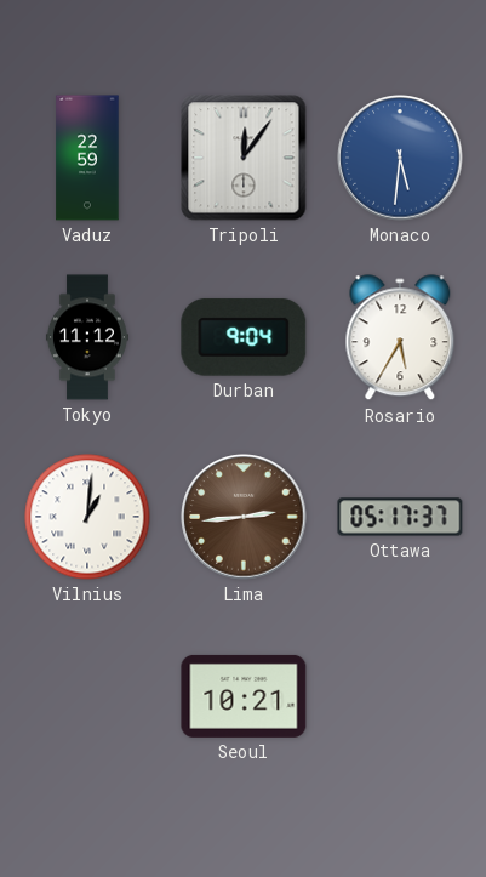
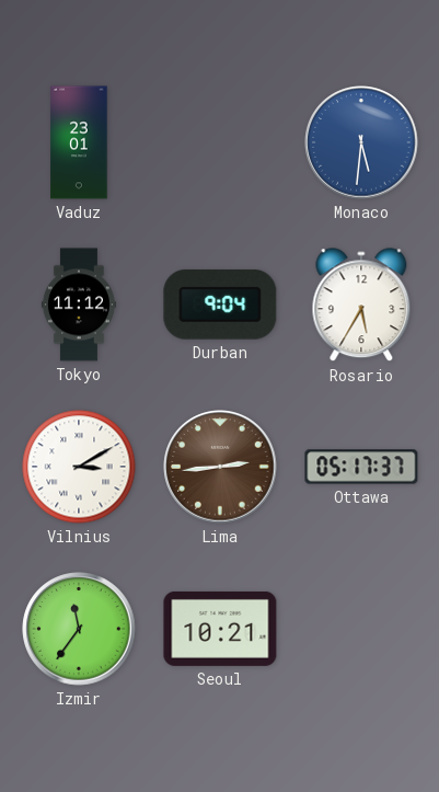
Vaduz: 22:59 -> 23:01 (79, 142)
Tripoli: 12:06 -> none (244, 158)
Vilnius: 1:01 -> 3:10 (79, 467)
Izmir: none -> 11:36 (79, 629)
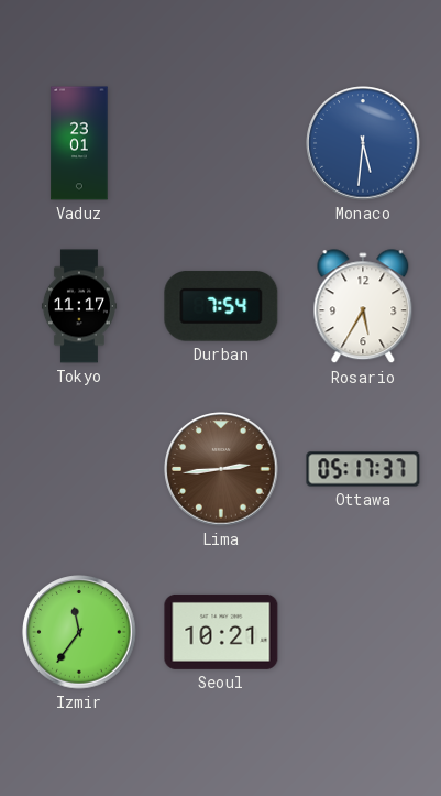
Tokyo: 11:12 -> 11:17 (79, 306)
Durban: 9:04 -> 7:54 (221, 306)
Vilnius: 3:10 -> none (79, 467)
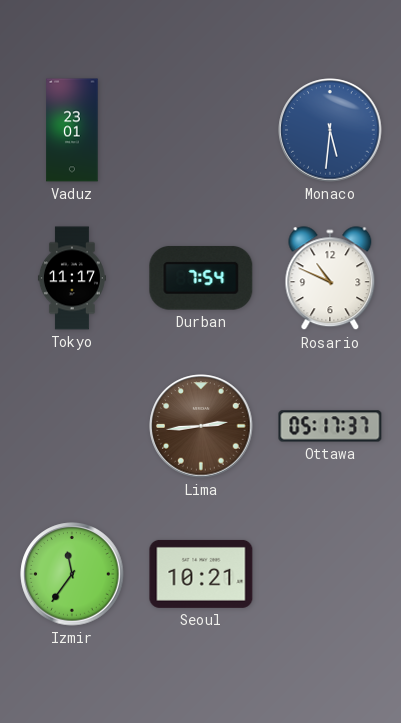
Rosario: 5:35 -> 10:49 (330, 279)
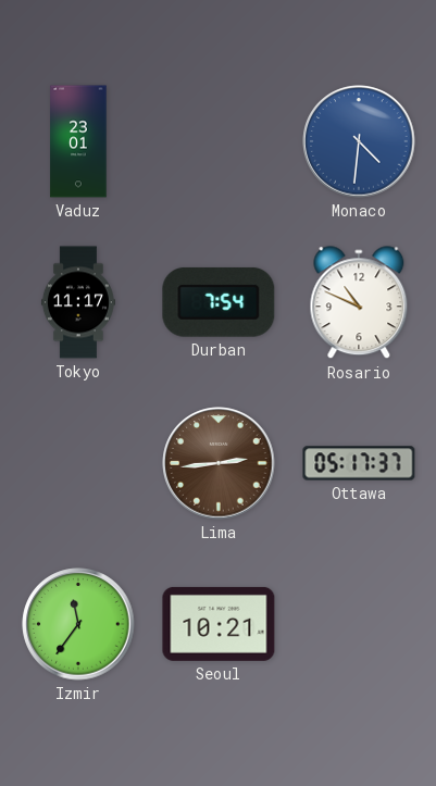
Monaco: 5:31 -> 4:31 (359, 141)
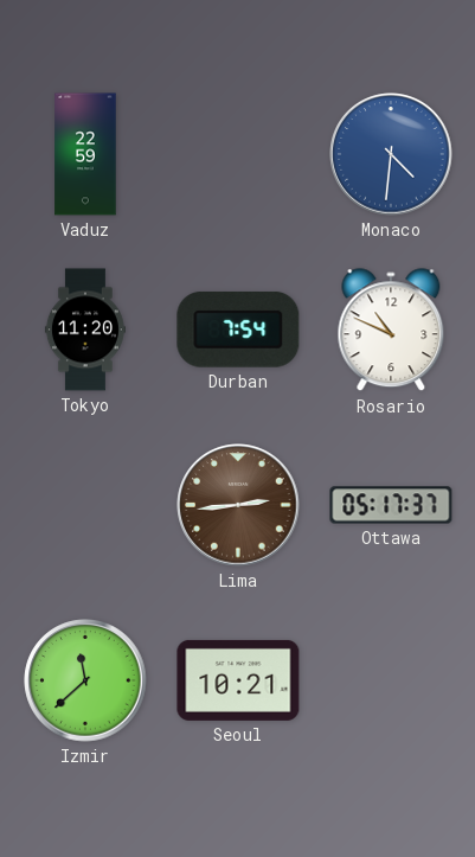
Vaduz: 23:01 -> 22:59 (85, 154)
Tokyo: 11:17 -> 11:20 (85, 330)
Izmir: 11:36 -> 11:38 (85, 680)
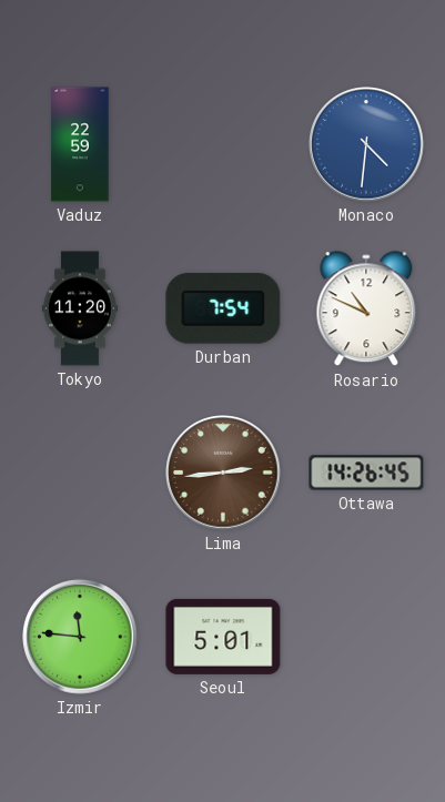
Ottawa: 05:17 -> 14:26 (366, 473)
Izmir: 11:38 -> 11:46 (80, 637)
Seoul: 10:21 -> 5:01 (223, 637)
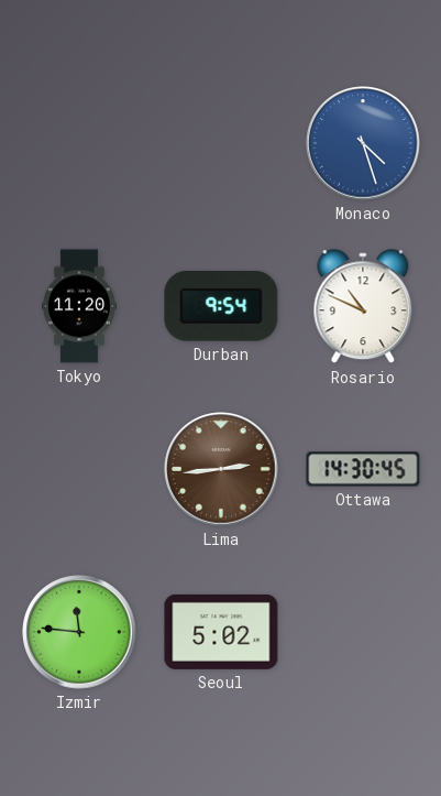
Vaduz: 22:59 -> none (80, 144)
Monaco: 4:31 -> 4:27 (363, 143)
Durban: 7:54 -> 9:54 (221, 306)
Ottawa: 14:26 -> 14:30 (363, 469)
Seoul: 5:01 -> 5:02 (221, 632)
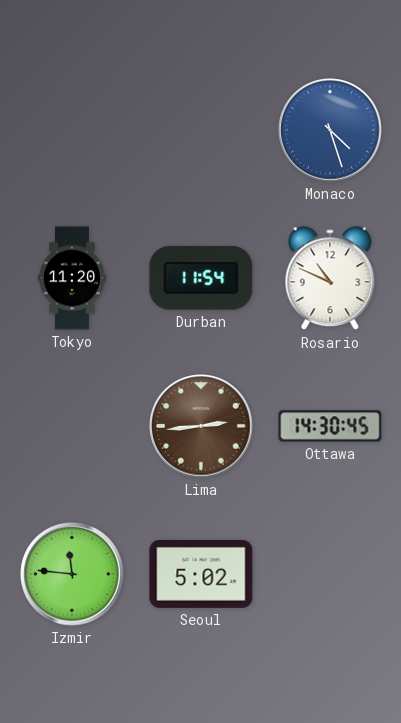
Durban: 9:54 -> 11:54 (201, 278)
